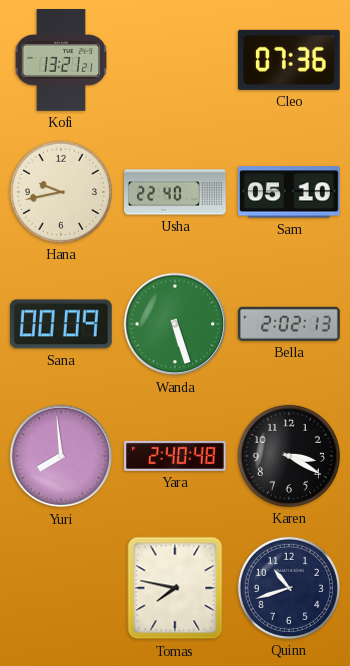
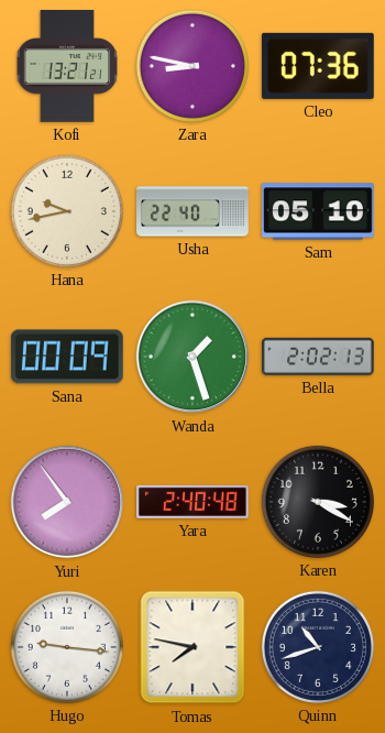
Zara: none -> 8:47 (193, 66)
Wanda: 5:27 -> 1:27 (193, 357)
Yuri: 7:59 -> 7:54 (67, 502)
Hugo: none -> 9:16 (67, 647)
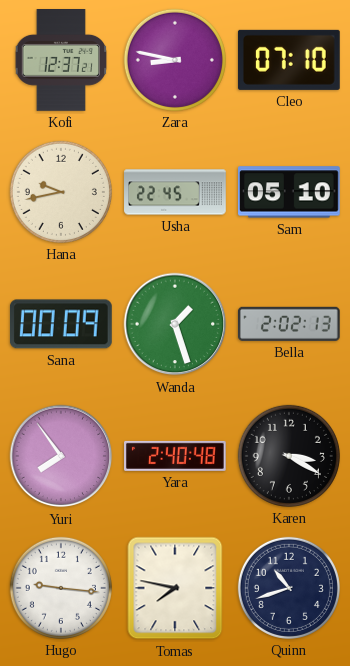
Kofi: 13:21 -> 12:37 (61, 61)
Cleo: 07:36 -> 07:10 (289, 60)
Usha: 22:40 -> 22:45 (175, 192)
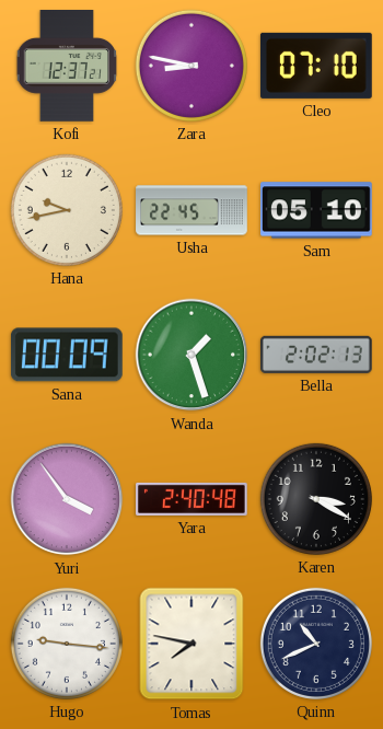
Yuri: 7:54 -> 3:54 (67, 499)
Quinn: 10:42 -> 10:41 (316, 644)
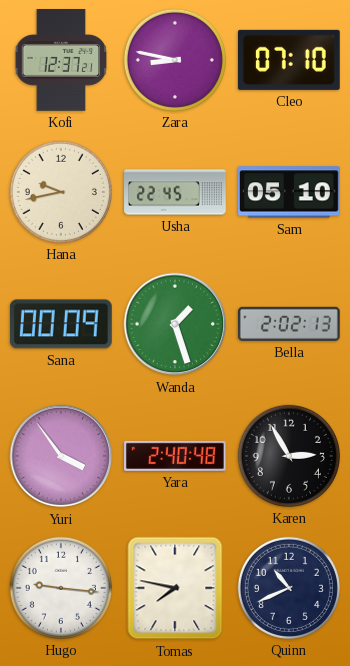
Karen: 3:20 -> 2:55 (289, 456)
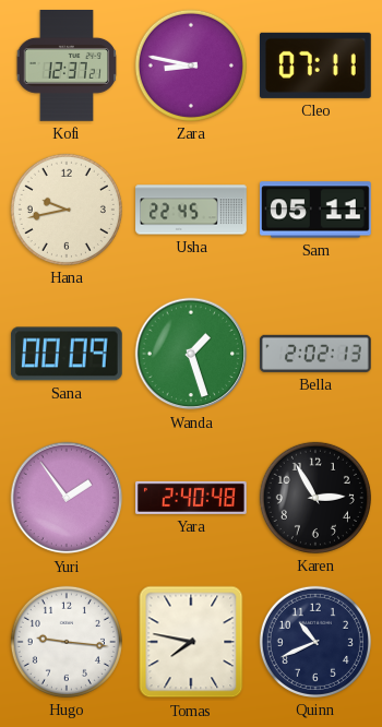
Cleo: 07:10 -> 07:11 (315, 65)
Sam: 05:10 -> 05:11 (317, 210)
Yuri: 3:54 -> 1:54 (67, 498)
